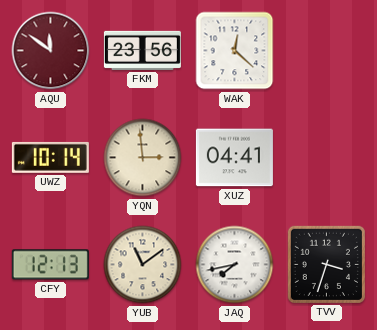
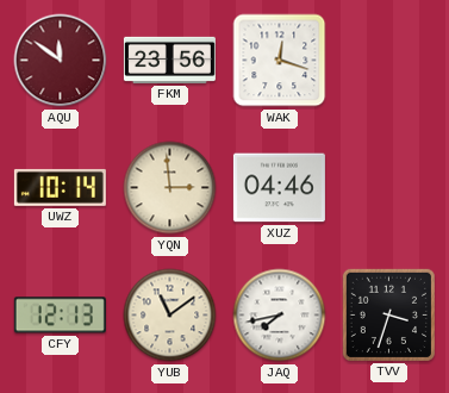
WAK: 12:22 -> 12:18 (280, 61)
XUZ: 04:41 -> 04:46 (279, 188)
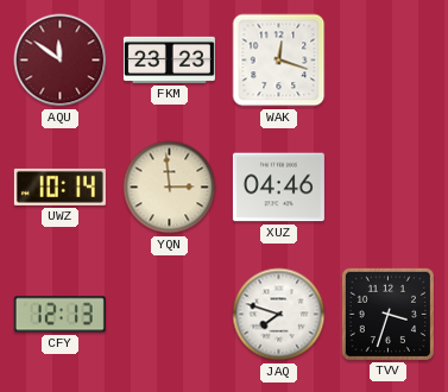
FKM: 23:56 -> 23:23 (169, 59)
YUB: 11:09 -> none (170, 316)
JAQ: 7:43 -> 7:48 (279, 315)
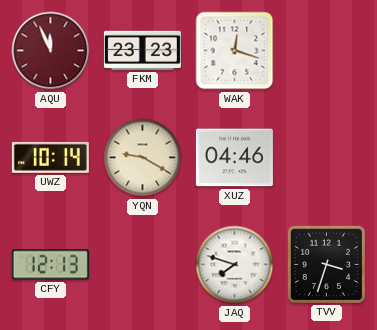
AQU: 11:51 -> 11:56 (51, 51)
YQN: 2:59 -> 9:20 (143, 158)
